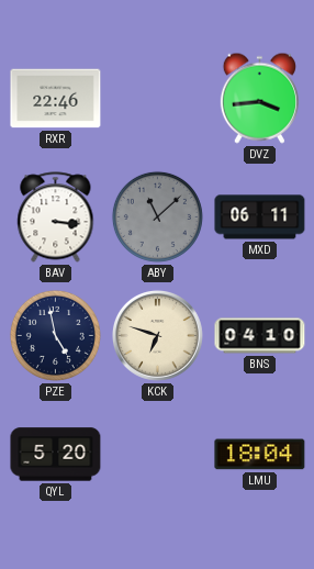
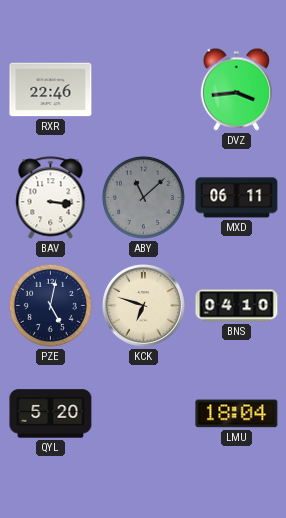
PZE: 4:58 -> 5:02 (50, 305)
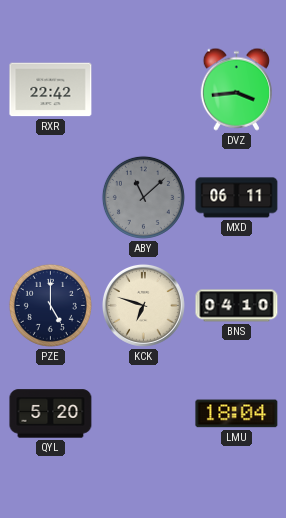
RXR: 22:46 -> 22:42 (51, 90)
BAV: 3:16 -> none (51, 198)
PZE: 5:02 -> 5:00 (50, 305)
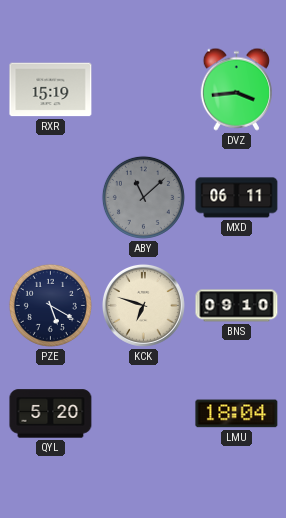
RXR: 22:42 -> 15:19 (51, 90)
PZE: 5:00 -> 5:20 (50, 305)
BNS: 04:10 -> 09:10 (237, 306)
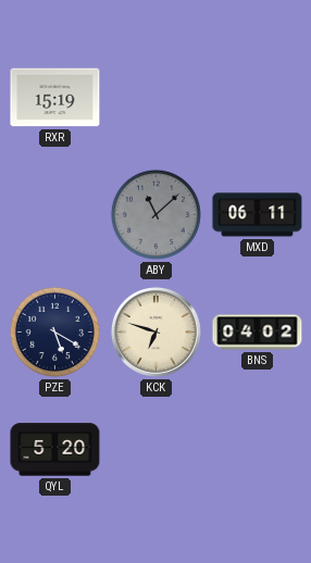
DVZ: 3:44 -> none (236, 89)
BNS: 09:10 -> 04:02 (258, 333)
LMU: 18:04 -> none (237, 414)
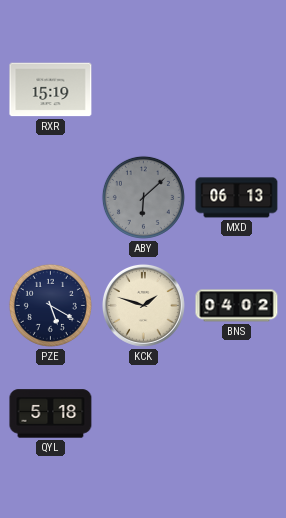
ABY: 11:08 -> 6:08 (143, 197)
MXD: 06:11 -> 06:13 (237, 198)
KCK: 6:48 -> 1:48 (143, 305)
QYL: 5:20 -> 5:18 (51, 414)
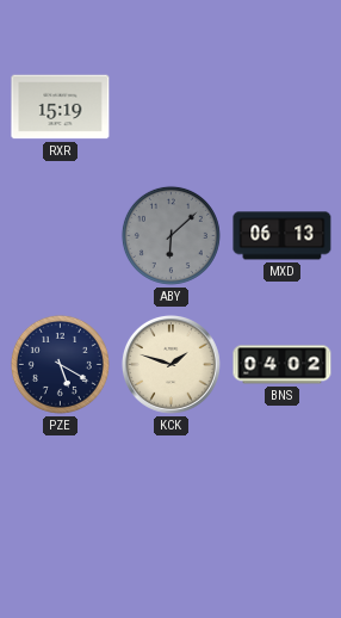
QYL: 5:18 -> none (51, 414)
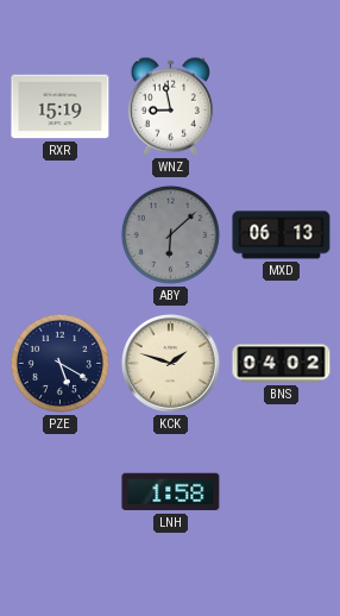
WNZ: none -> 8:58 (170, 106)
LNH: none -> 1:58 (171, 492)
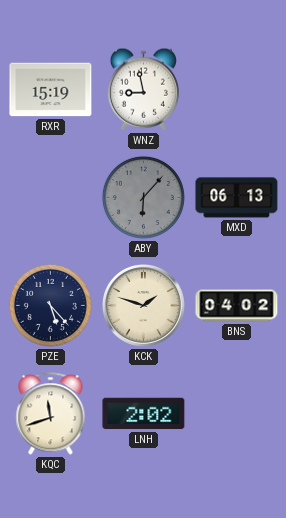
ABY: 6:08 -> 6:07 (143, 197)
PZE: 5:20 -> 5:23 (50, 305)
KQC: none -> 11:42 (51, 414)
LNH: 1:58 -> 2:02 (144, 414)
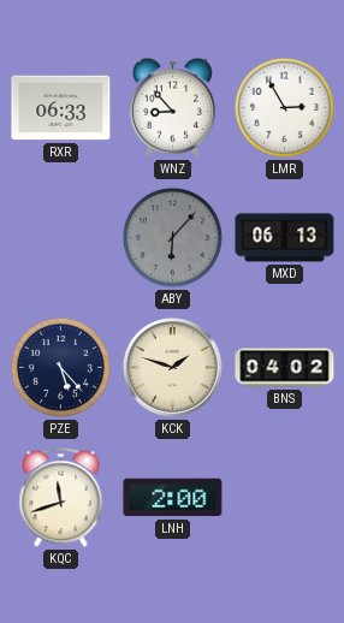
RXR: 15:19 -> 06:33 (61, 108)
WNZ: 8:58 -> 8:53 (172, 107)
LMR: none -> 2:55 (284, 107)
LNH: 2:02 -> 2:00 (173, 498)
